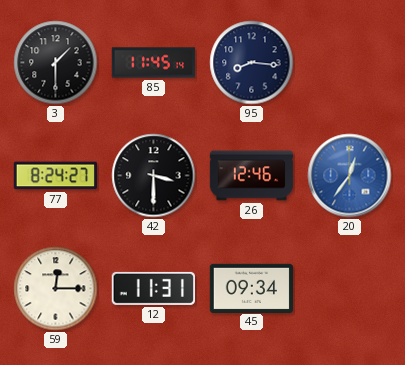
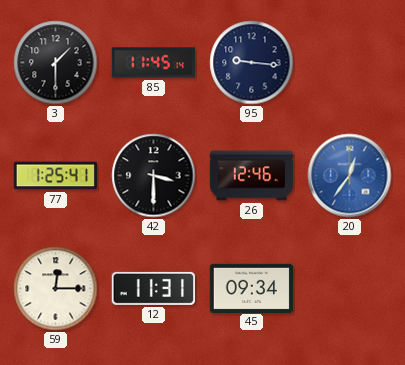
95: 8:16 -> 9:16 (252, 63)
77: 8:24 -> 1:25 (56, 176)
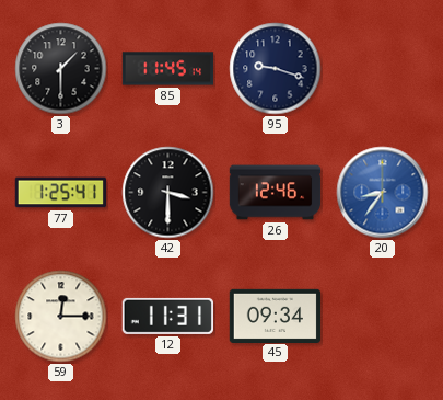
95: 9:16 -> 9:18 (276, 69)
20: 12:36 -> 8:36 (383, 193)
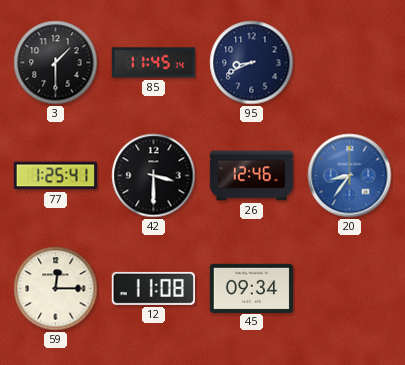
95: 9:18 -> 8:41 (252, 63)
12: 11:31 -> 11:08 (153, 288)
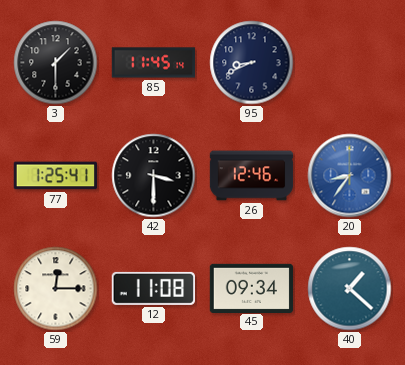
40: none -> 1:22 (350, 289)
